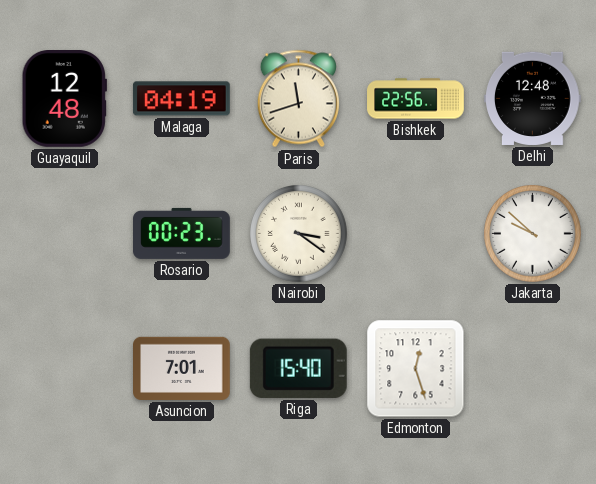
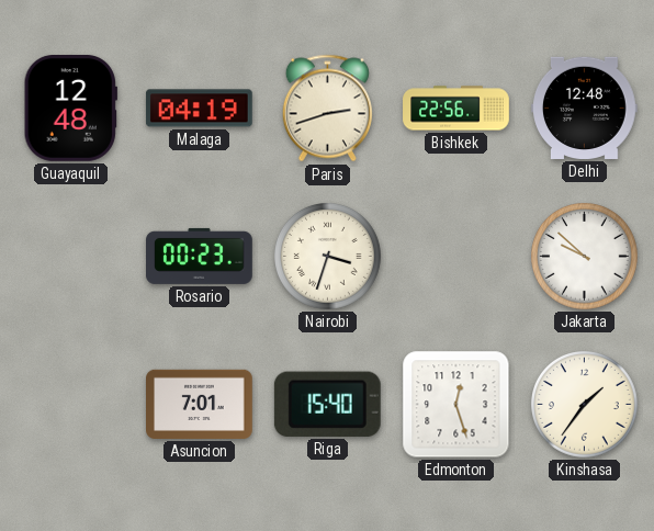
Paris: 11:42 -> 2:42 (327, 109)
Nairobi: 3:21 -> 3:33 (328, 257)
Kinshasa: none -> 1:36 (585, 405)
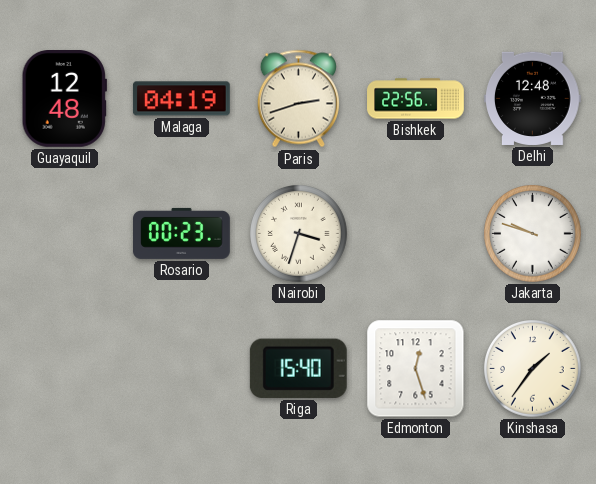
Jakarta: 9:52 -> 9:48 (533, 234)
Asuncion: 7:01 -> none (200, 404)
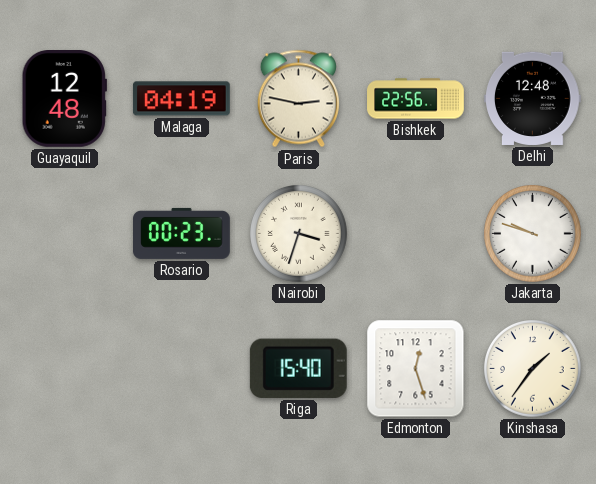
Paris: 2:42 -> 2:47 (298, 99)
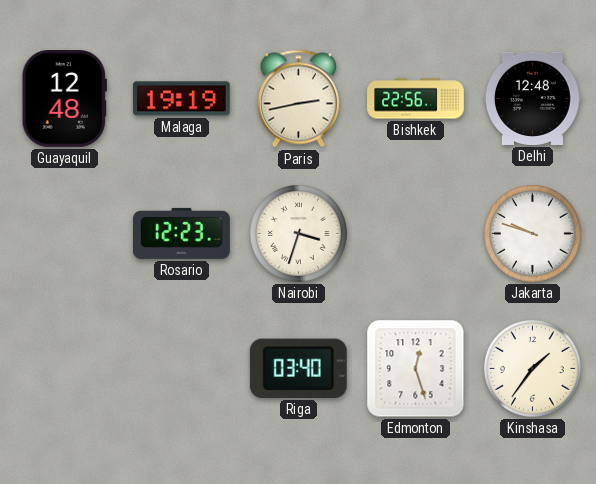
Malaga: 04:19 -> 19:19 (181, 99)
Paris: 2:47 -> 2:43 (298, 99)
Rosario: 00:23 -> 12:23 (182, 233)
Riga: 15:40 -> 03:40 (298, 368)
